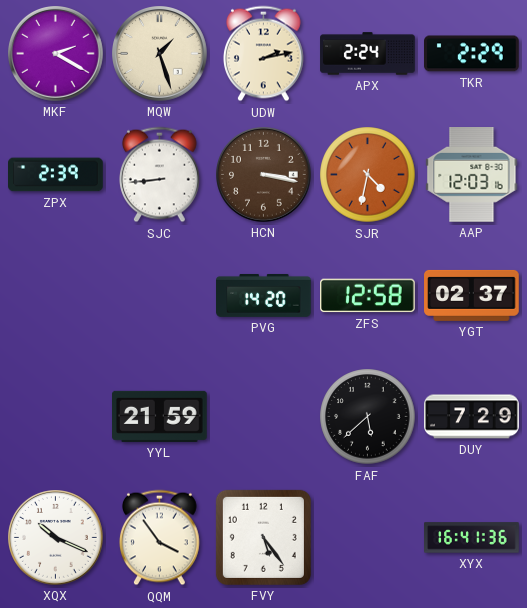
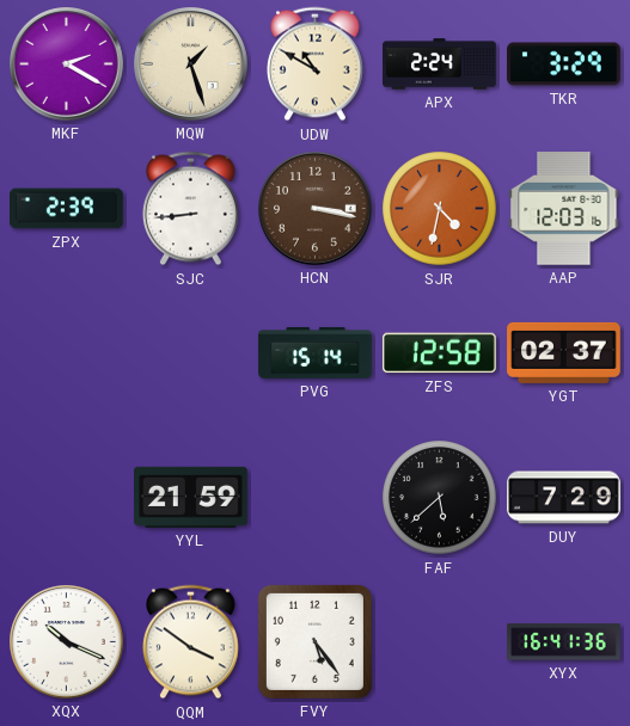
UDW: 2:13 -> 10:50 (316, 64)
TKR: 2:29 -> 3:29 (564, 64)
PVG: 14:20 -> 15:14 (316, 352)
QQM: 3:54 -> 3:51 (191, 642)
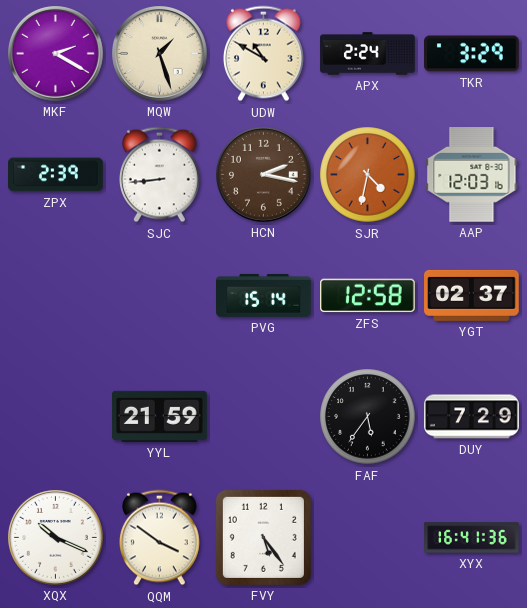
HCN: 3:17 -> 2:17 (264, 175)
FAF: 5:38 -> 5:36 (368, 417)
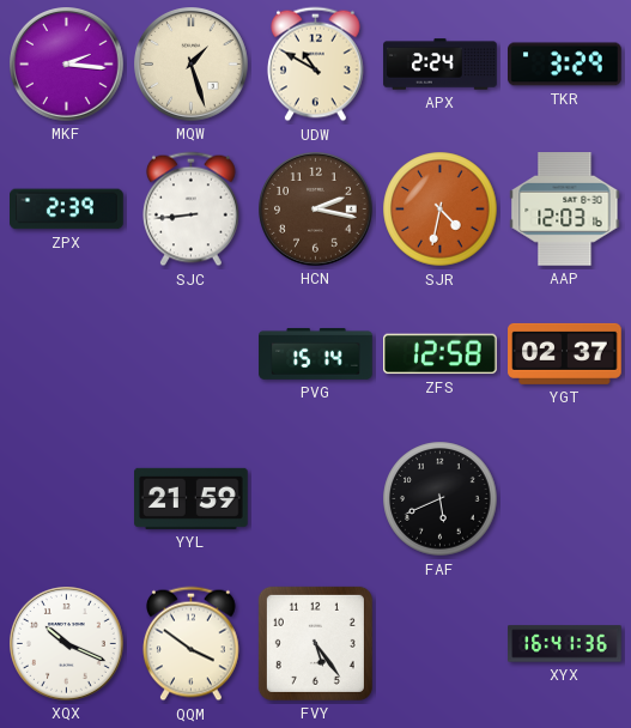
MKF: 2:20 -> 2:16 (67, 65)
FAF: 5:36 -> 5:41 (441, 499)
DUY: 7:29 -> none (472, 417)
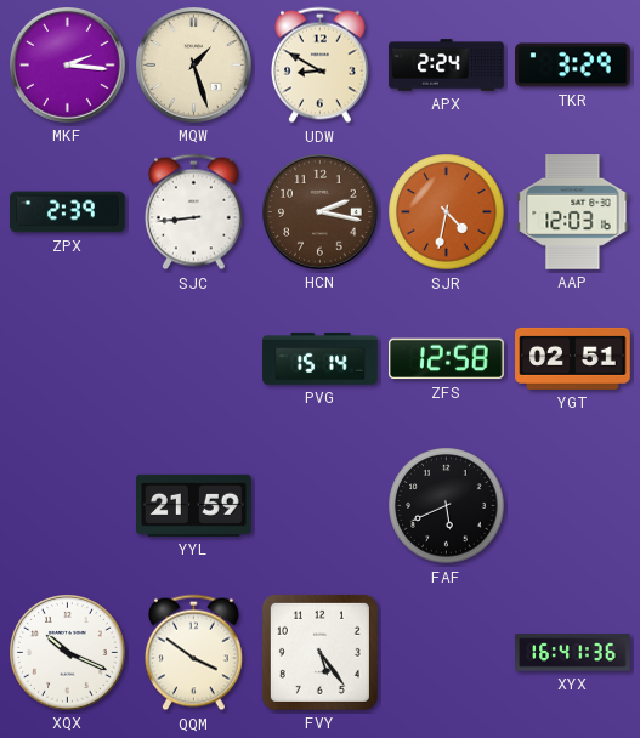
UDW: 10:50 -> 8:50 (321, 66)
YGT: 02:37 -> 02:51 (573, 358)
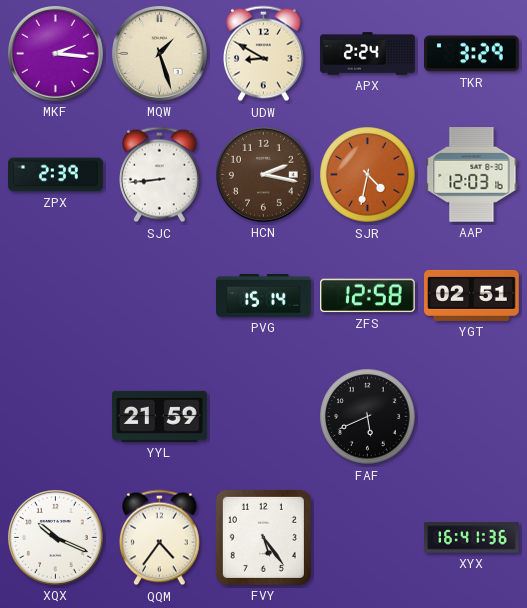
QQM: 3:51 -> 4:36 (160, 538)
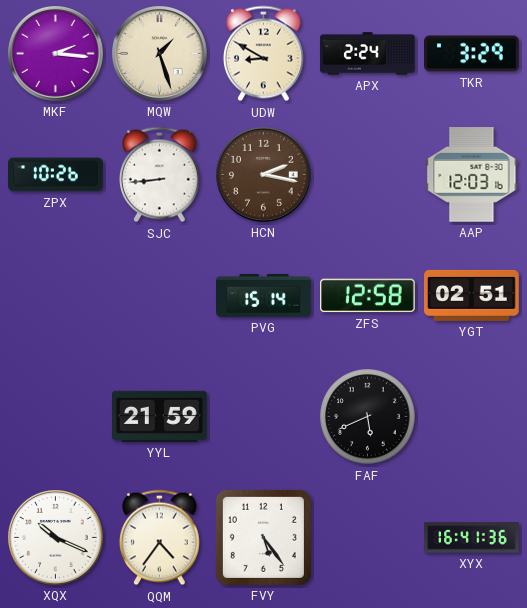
ZPX: 2:39 -> 10:26 (56, 175)
SJR: 4:32 -> none (368, 175)
